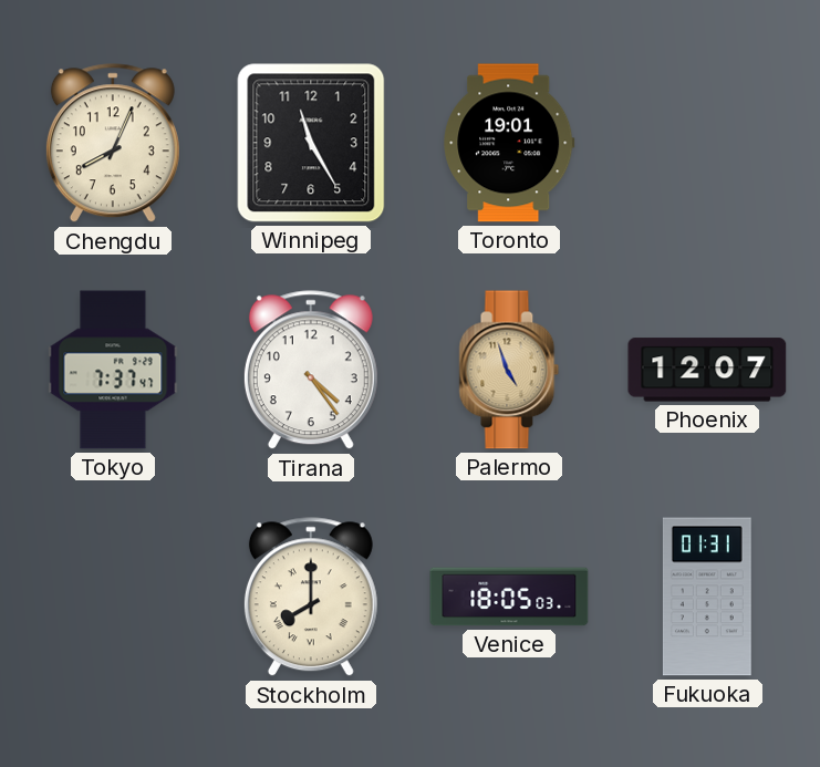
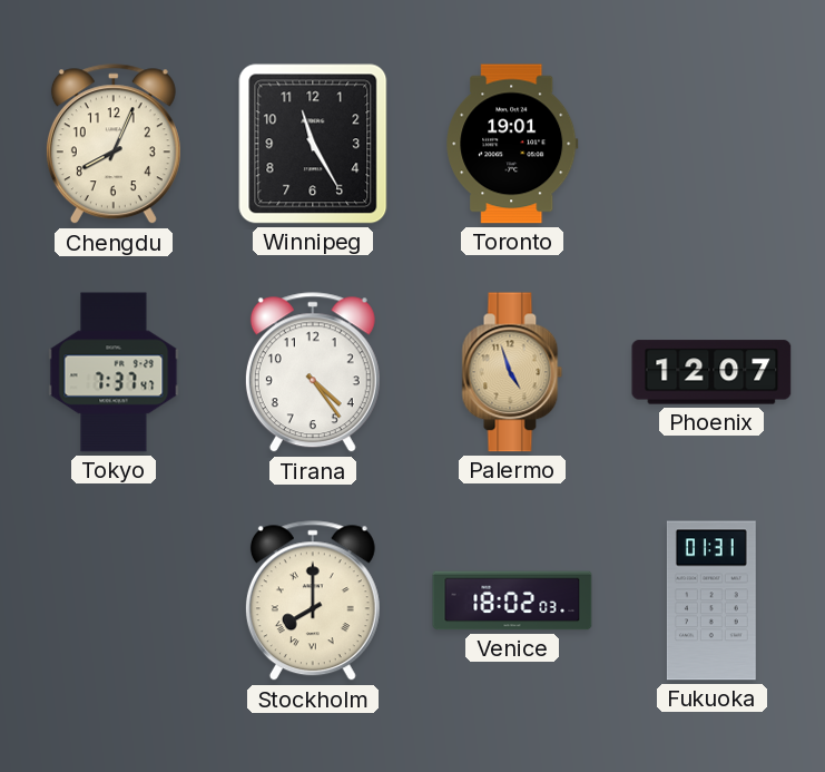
Venice: 18:05 -> 18:02 (512, 600)
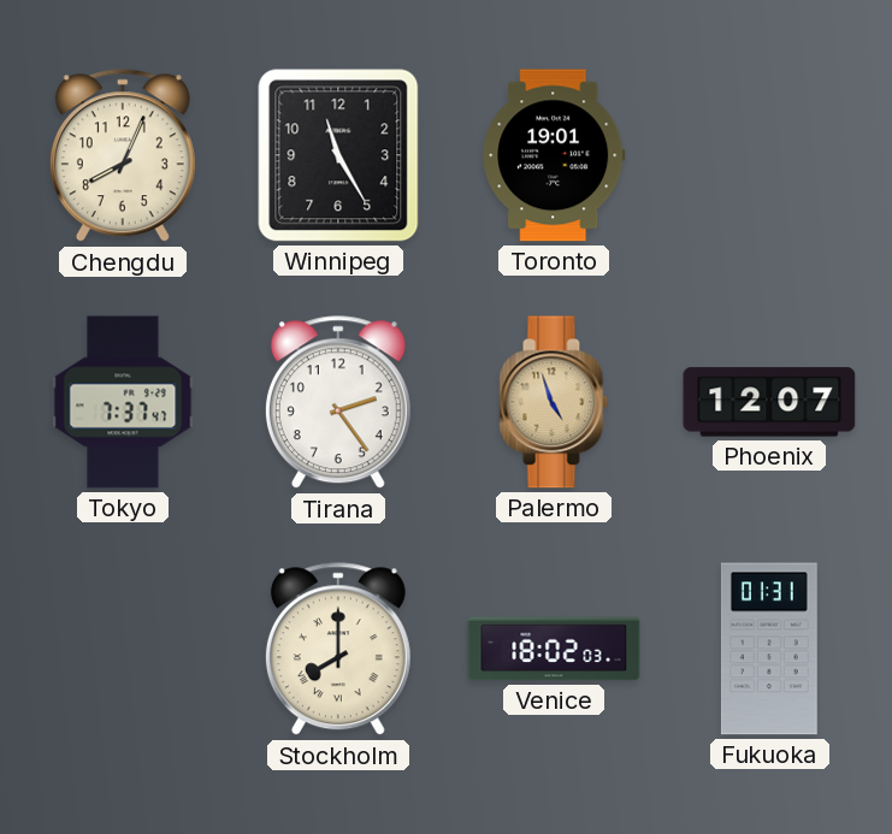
Tirana: 4:24 -> 2:24 (338, 403)
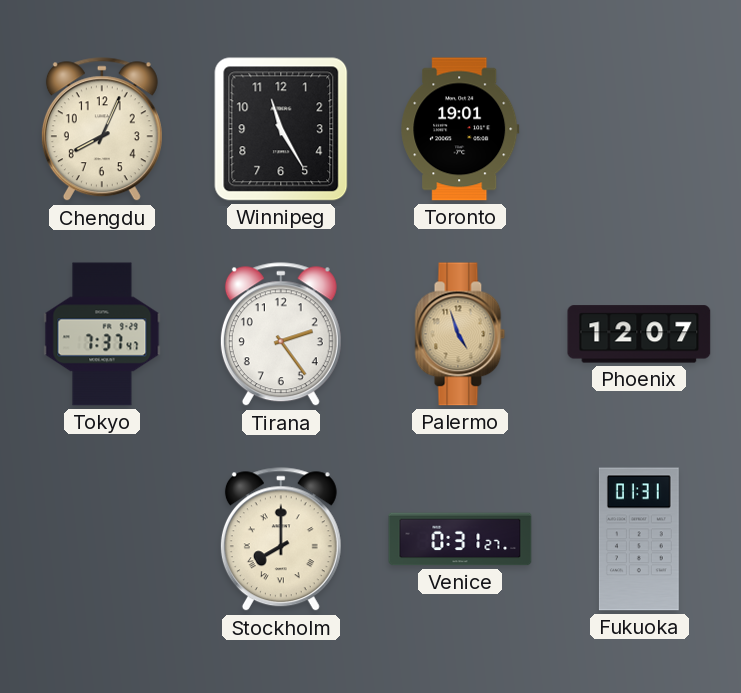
Venice: 18:02 -> 0:31 (460, 539)
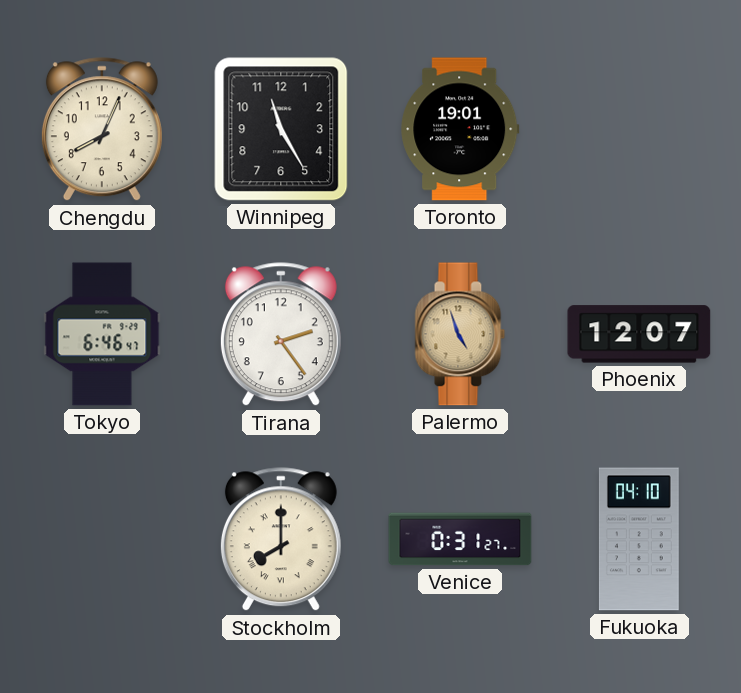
Tokyo: 7:37 -> 6:46 (102, 334)
Fukuoka: 01:31 -> 04:10 (639, 539)
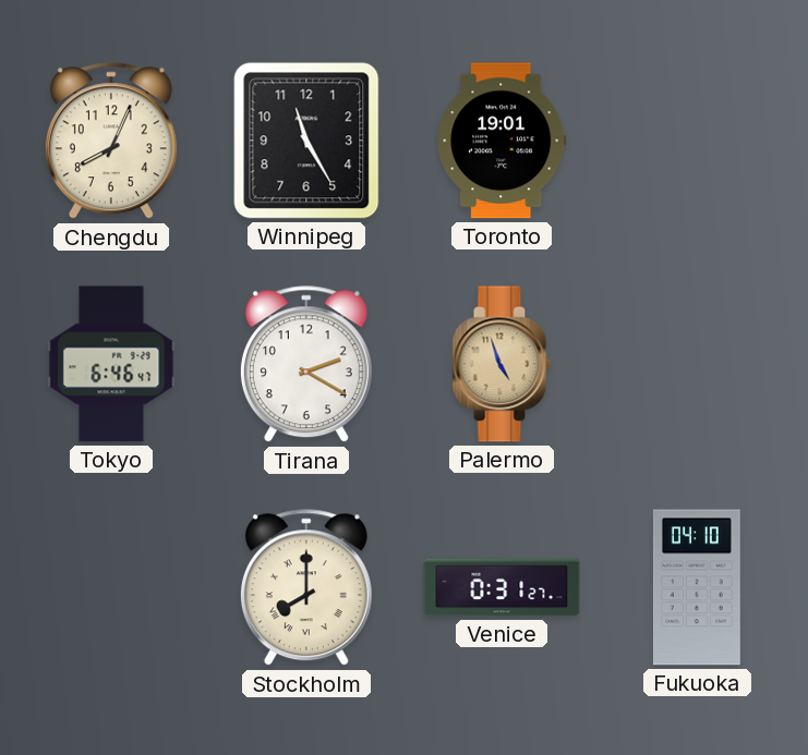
Tirana: 2:24 -> 2:20 (306, 365)
Phoenix: 12:07 -> none (639, 334)
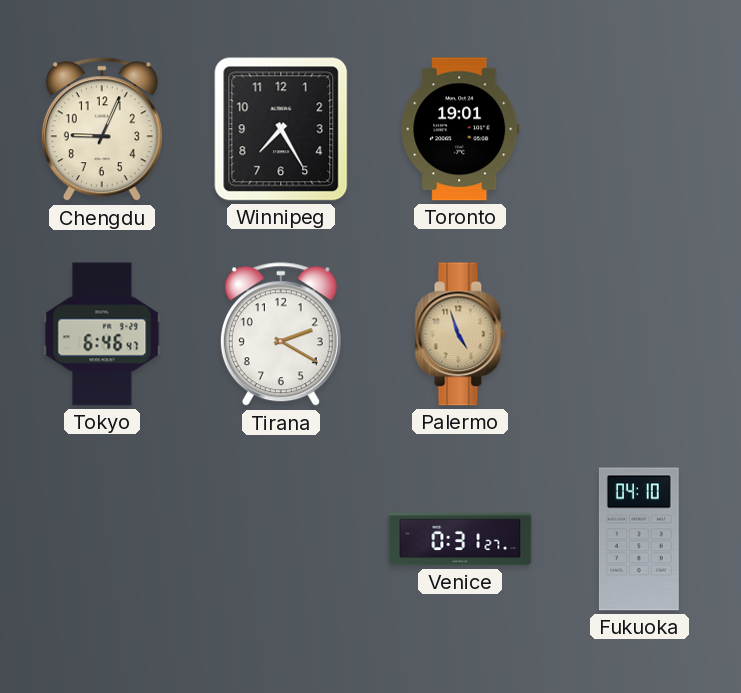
Chengdu: 8:04 -> 9:04 (102, 130)
Winnipeg: 11:25 -> 7:25 (281, 129)
Stockholm: 8:00 -> none (306, 588)
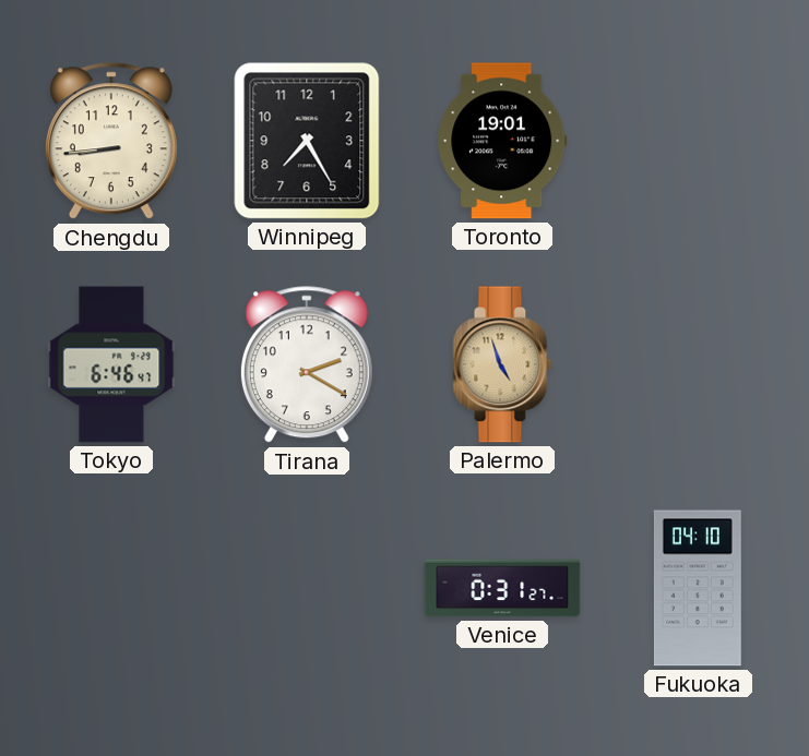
Chengdu: 9:04 -> 8:44 (111, 142)
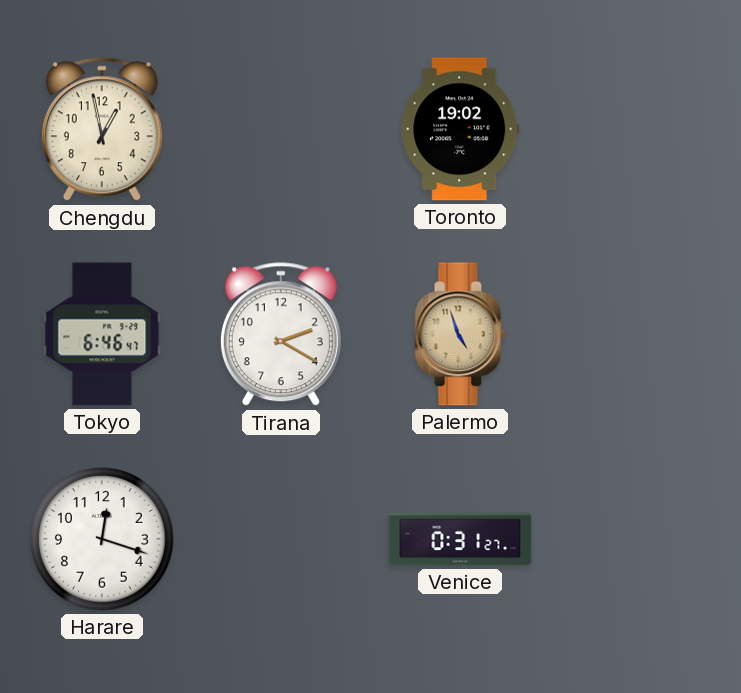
Chengdu: 8:44 -> 12:58 (102, 130)
Winnipeg: 7:25 -> none (307, 141)
Toronto: 19:01 -> 19:02 (460, 129)
Harare: none -> 12:18 (102, 539)
Fukuoka: 04:10 -> none (698, 588)
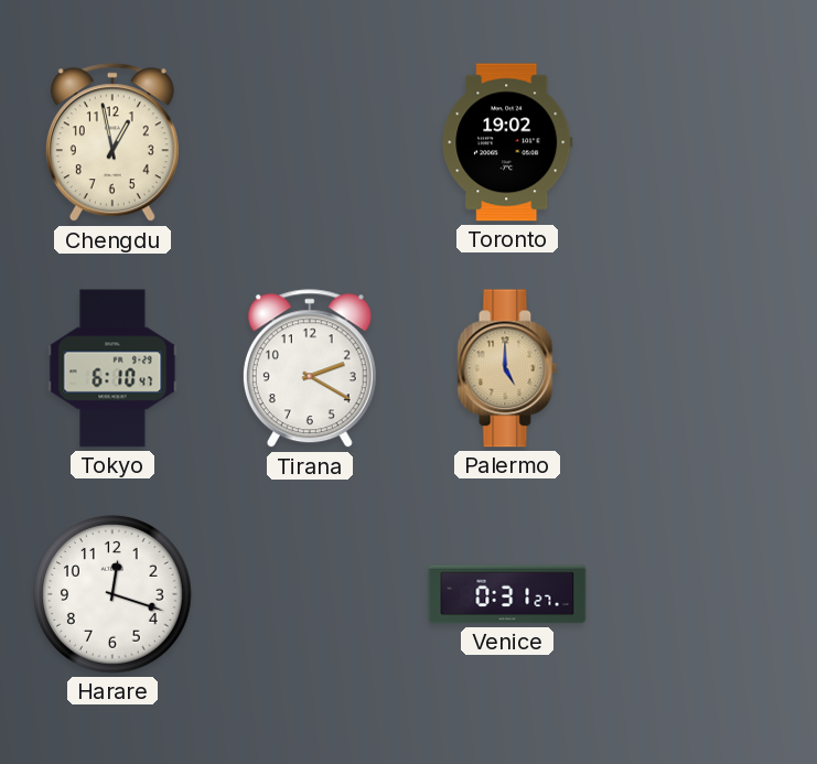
Tokyo: 6:46 -> 6:10 (112, 368)
Palermo: 4:57 -> 5:00 (507, 368)
